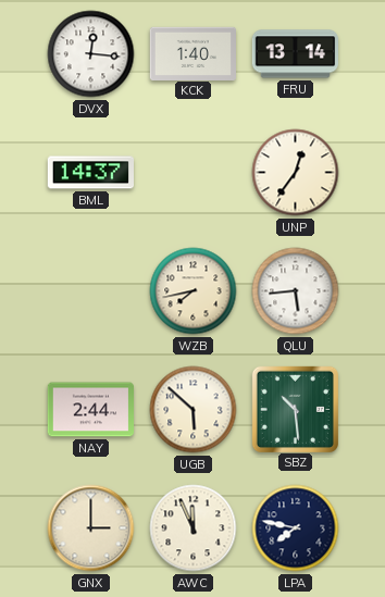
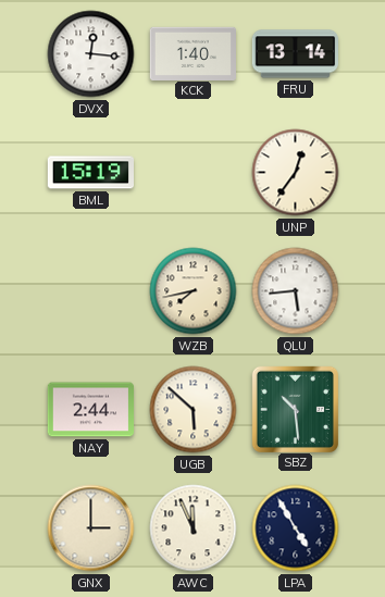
BML: 14:37 -> 15:19 (90, 173)
LPA: 7:47 -> 4:55 (296, 528)
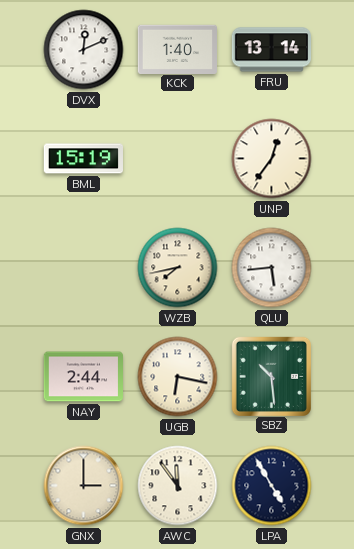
DVX: 12:16 -> 12:11 (84, 50)
UGB: 5:52 -> 6:17 (178, 377)
AWC: 11:56 -> 11:54 (178, 486)
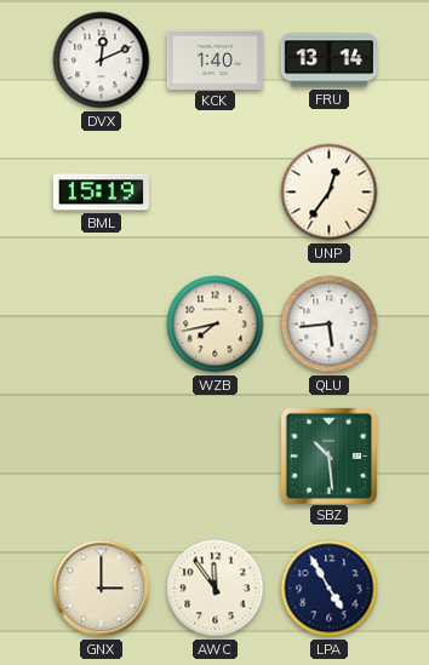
NAY: 2:44 -> none (83, 377)
UGB: 6:17 -> none (178, 377)
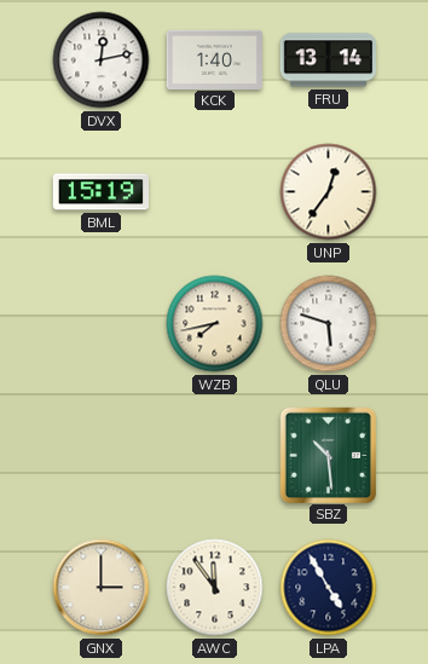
DVX: 12:11 -> 12:13 (102, 60)
QLU: 5:44 -> 5:48 (329, 324)
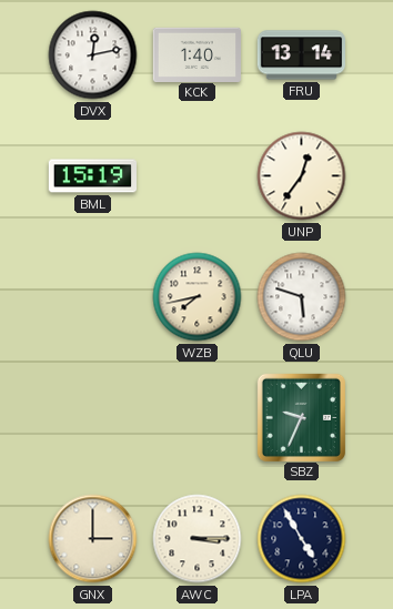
SBZ: 10:29 -> 9:34 (301, 417)
AWC: 11:54 -> 3:15 (198, 539)
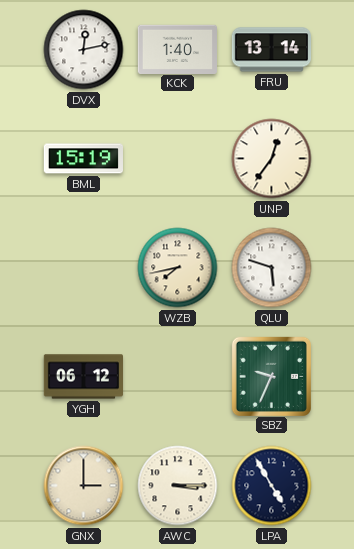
YGH: none -> 06:12 (83, 377)
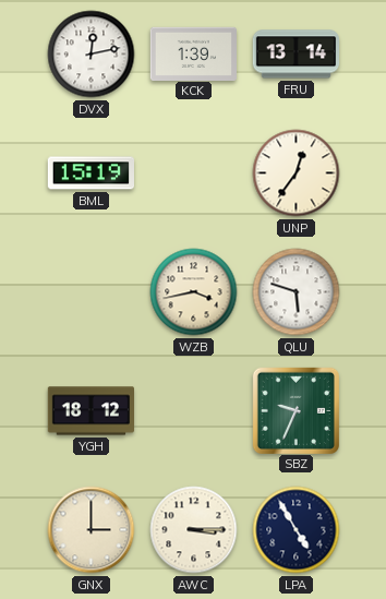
KCK: 1:40 -> 1:39 (193, 53)
WZB: 7:43 -> 3:43 (194, 292)
YGH: 06:12 -> 18:12 (91, 411)
